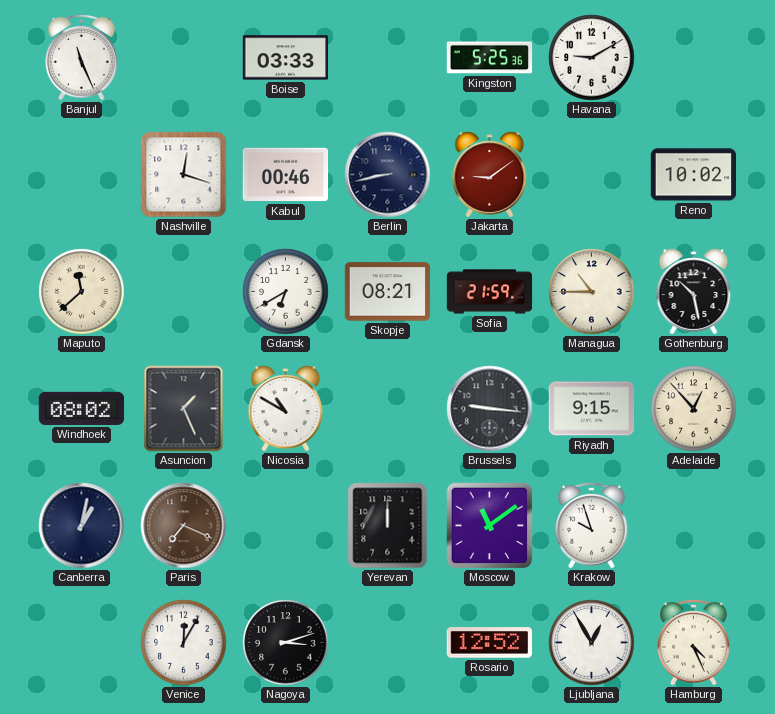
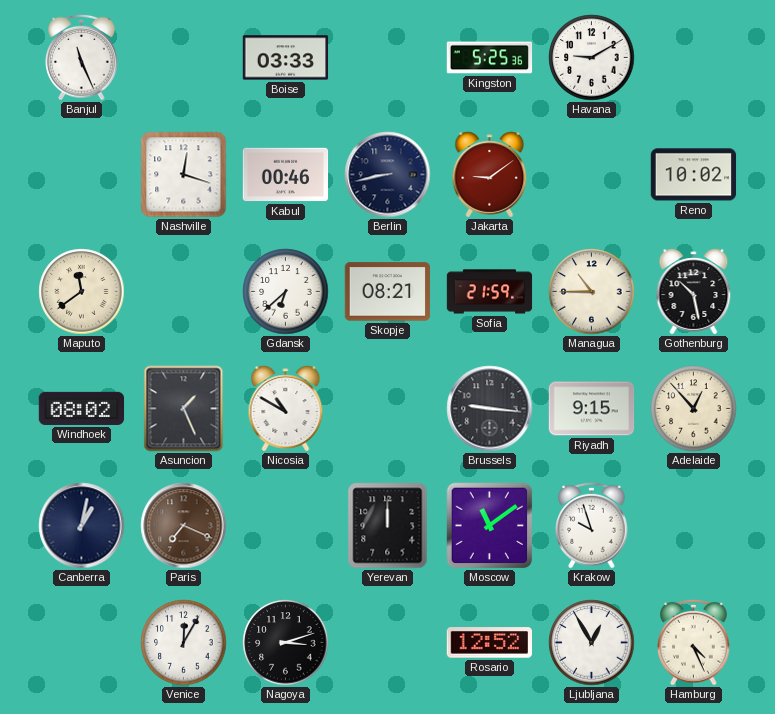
Maputo: 11:38 -> 11:39 (82, 292)
Gdansk: 6:40 -> 6:38 (286, 292)
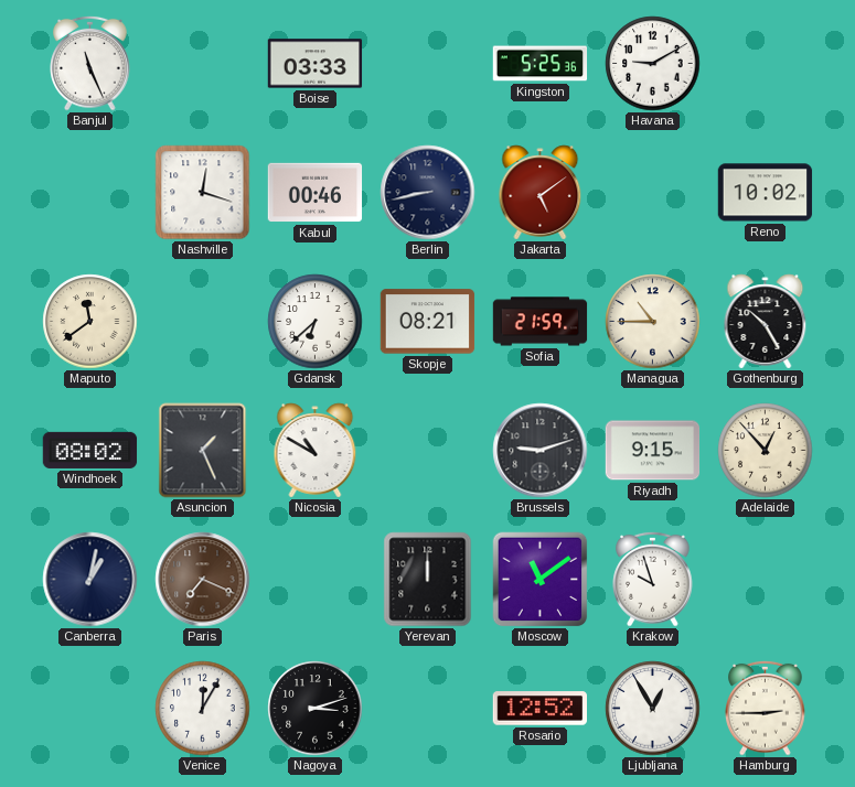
Jakarta: 9:09 -> 5:09 (541, 193)
Gothenburg: 10:28 -> 10:25 (766, 322)
Brussels: 9:16 -> 9:12 (541, 451)
Hamburg: 4:26 -> 2:45 (766, 708)
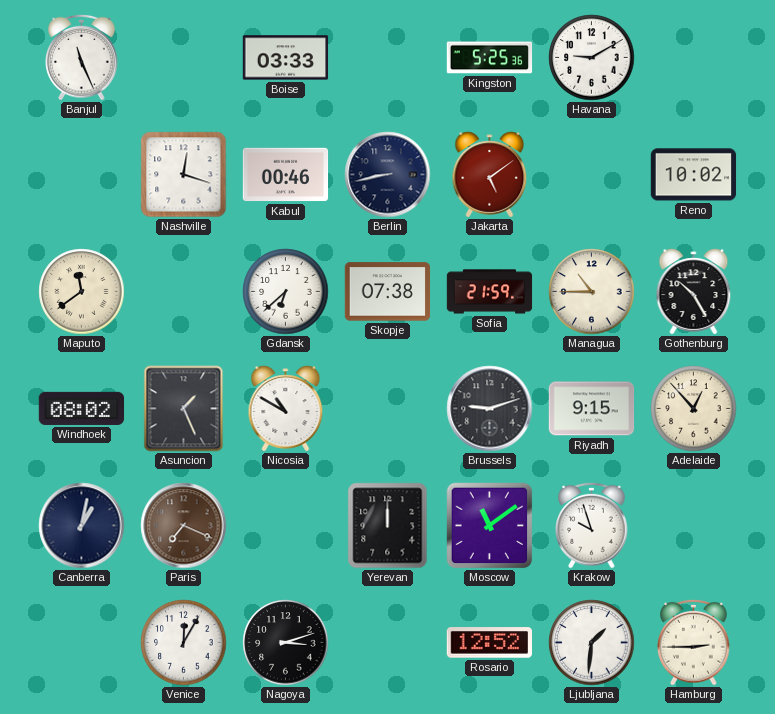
Skopje: 08:21 -> 07:38 (388, 292)
Ljubljana: 12:55 -> 1:31 (592, 643)
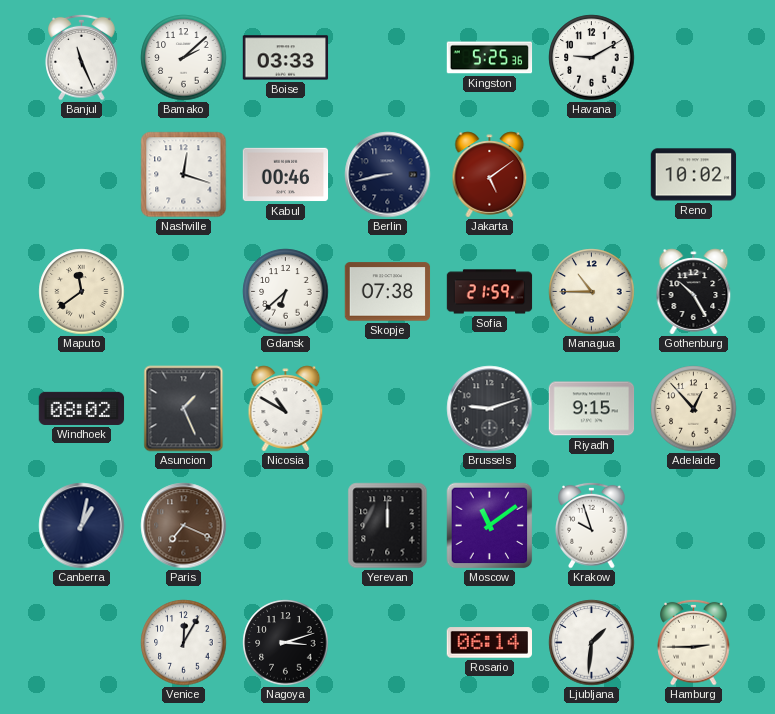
Bamako: none -> 2:08 (184, 58)
Rosario: 12:52 -> 06:14 (489, 643)
